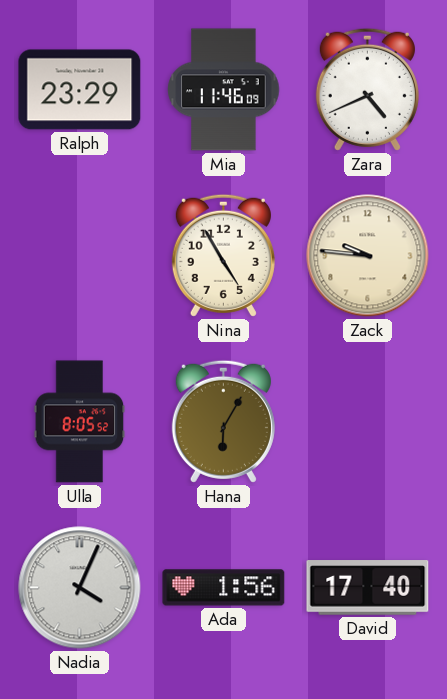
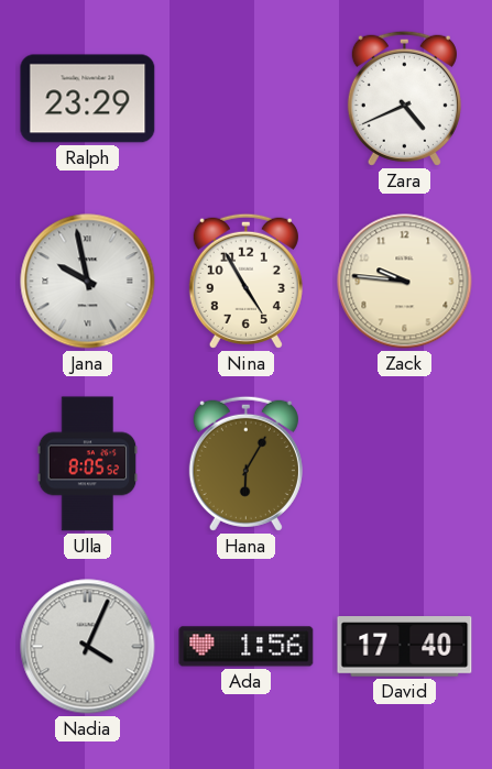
Mia: 11:46 -> none (224, 90)
Jana: none -> 9:58 (88, 282)
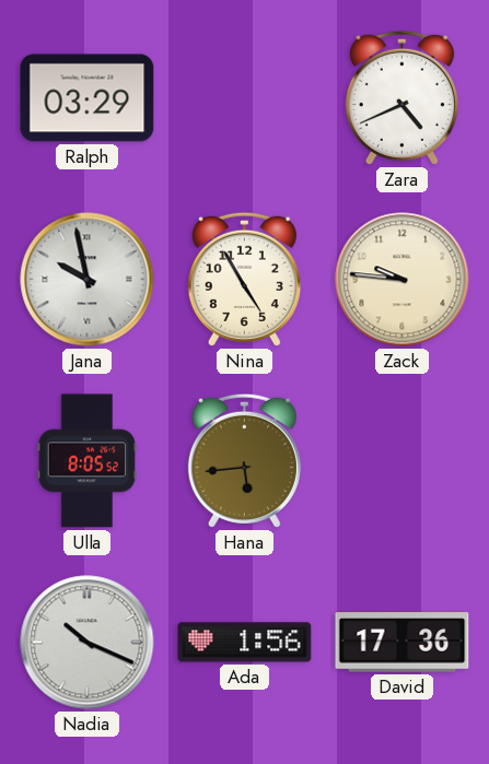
Ralph: 23:29 -> 03:29 (88, 98)
Hana: 6:05 -> 5:44 (244, 460)
Nadia: 4:04 -> 10:19 (88, 643)
David: 17:40 -> 17:36 (403, 643)
